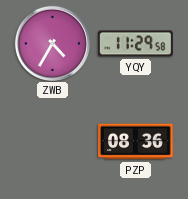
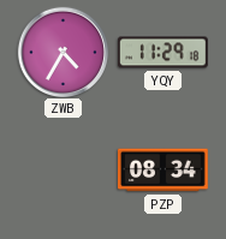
YQY: 11:29:58 -> 11:29:18 (163, 53)
PZP: 08:36 -> 08:34 (163, 171)
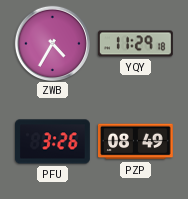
PFU: none -> 3:26 (53, 142)
PZP: 08:34 -> 08:49 (136, 142)
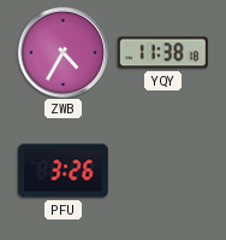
YQY: 11:29 -> 11:38 (163, 53)
PZP: 08:49 -> none (136, 142)
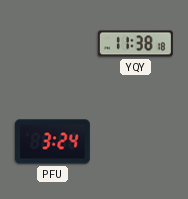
ZWB: 4:35 -> none (63, 52)
PFU: 3:26 -> 3:24 (53, 142)
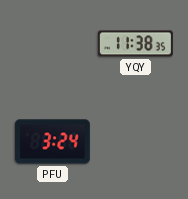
YQY: 11:38:18 -> 11:38:35 (136, 44)
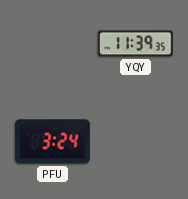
YQY: 11:38 -> 11:39 (136, 44)
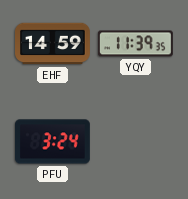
EHF: none -> 14:59 (53, 44)
